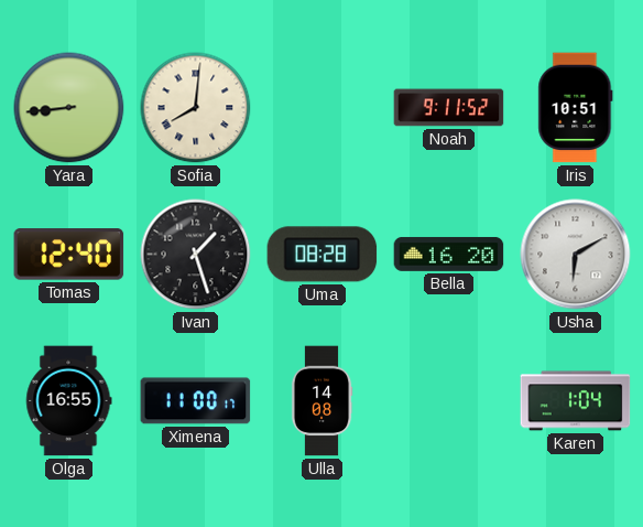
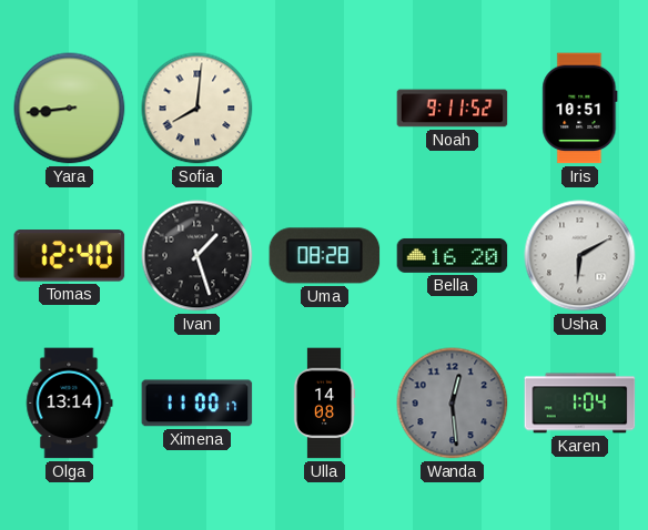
Olga: 16:55 -> 13:14 (70, 404)
Wanda: none -> 12:29 (453, 404)
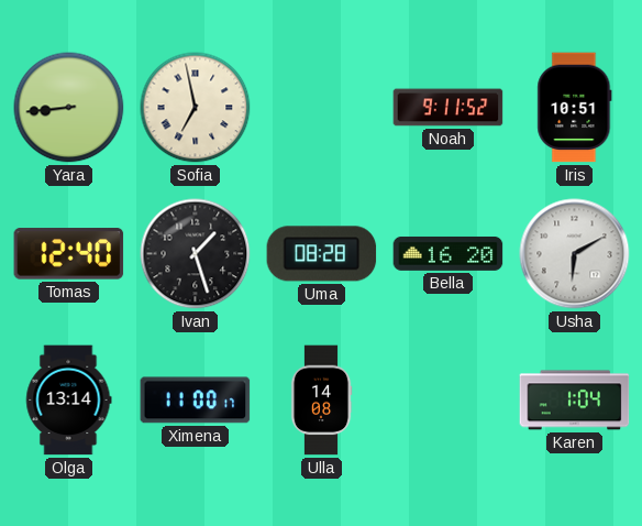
Sofia: 8:01 -> 6:58 (196, 108)
Wanda: 12:29 -> none (453, 404)
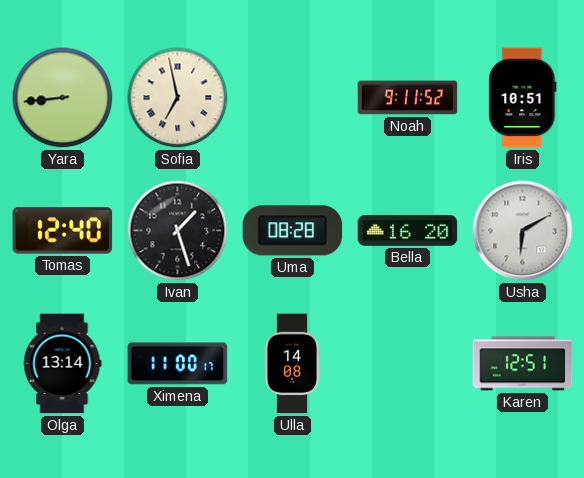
Karen: 1:04 -> 12:51 (523, 364)
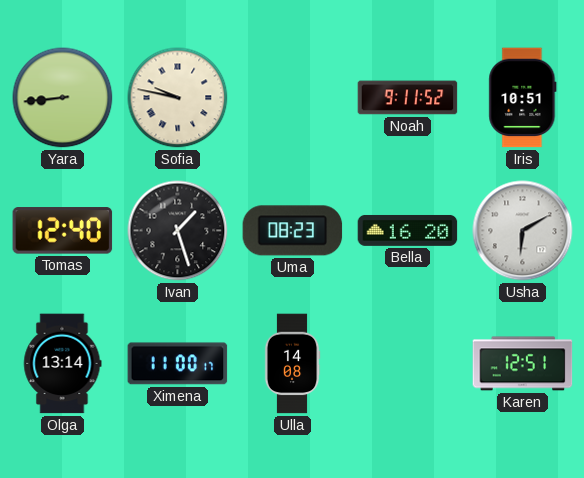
Sofia: 6:58 -> 9:47 (178, 98)
Uma: 08:28 -> 08:23 (293, 231)
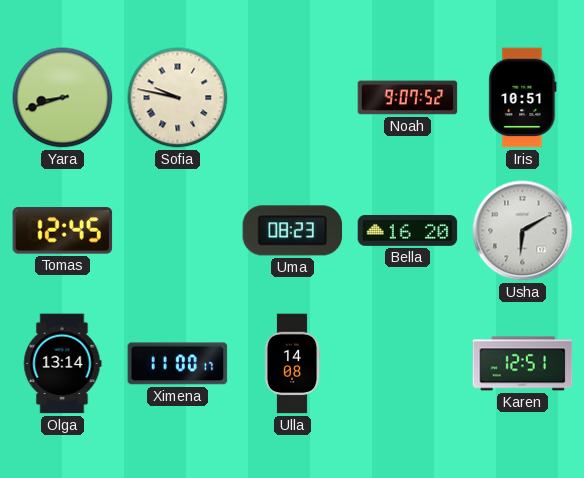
Yara: 8:44 -> 8:42 (63, 98)
Noah: 9:11 -> 9:07 (408, 98)
Tomas: 12:40 -> 12:45 (63, 231)
Ivan: 1:27 -> none (178, 231)
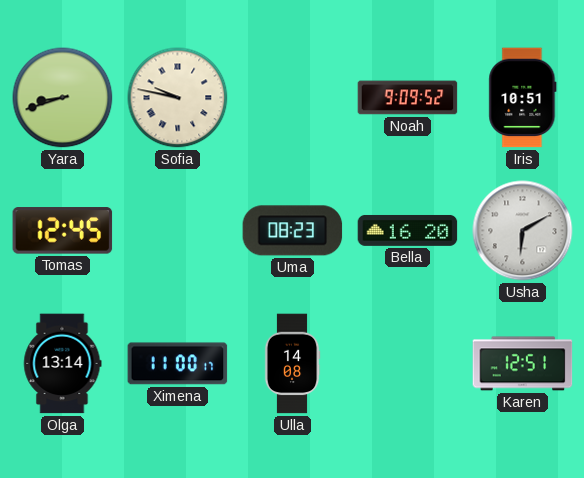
Noah: 9:07 -> 9:09 (408, 98)
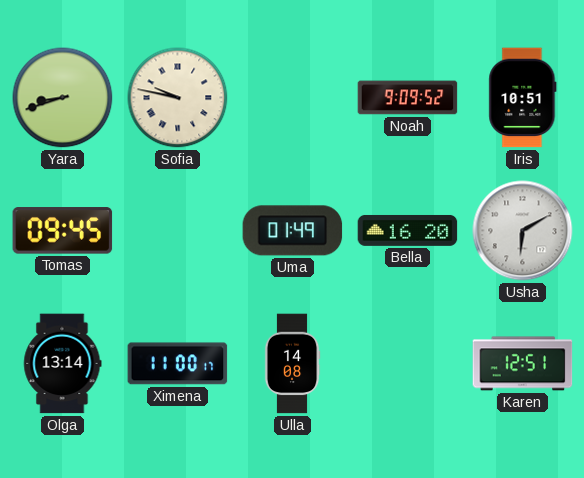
Tomas: 12:45 -> 09:45 (63, 231)
Uma: 08:23 -> 01:49 (293, 231)
